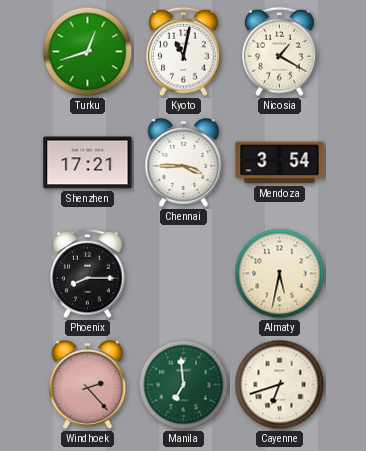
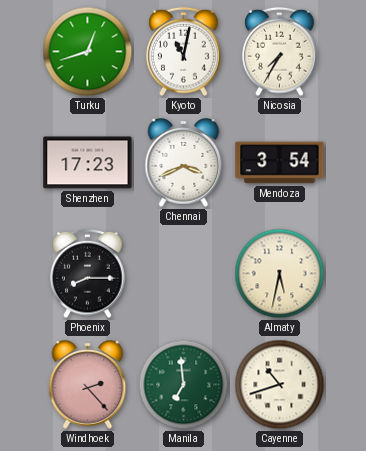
Nicosia: 1:20 -> 7:35 (280, 52)
Shenzhen: 17:21 -> 17:23 (88, 163)
Chennai: 3:45 -> 3:41 (184, 163)
Cayenne: 6:42 -> 10:42 (280, 385)
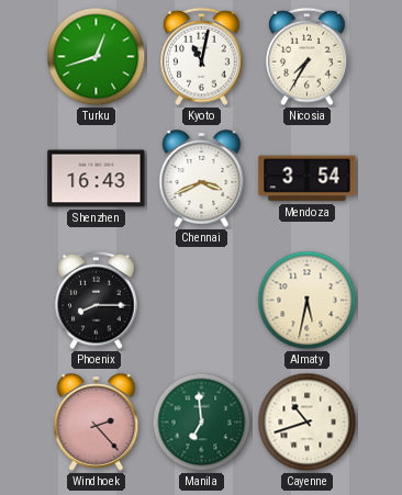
Shenzhen: 17:23 -> 16:43 (97, 179)
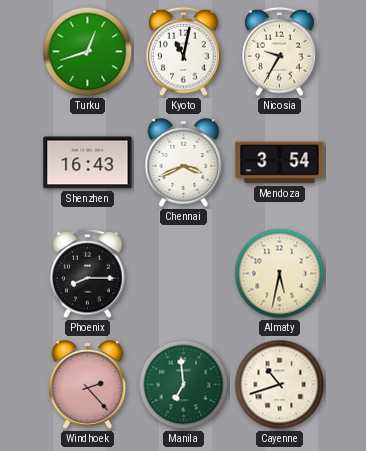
Nicosia: 7:35 -> 9:35 (280, 52)
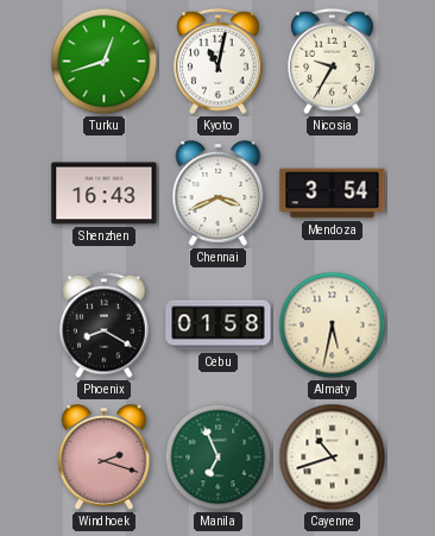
Phoenix: 8:15 -> 8:20 (105, 326)
Cebu: none -> 01:58 (219, 326)
Windhoek: 2:23 -> 2:18 (105, 458)
Manila: 6:59 -> 6:56 (219, 458)
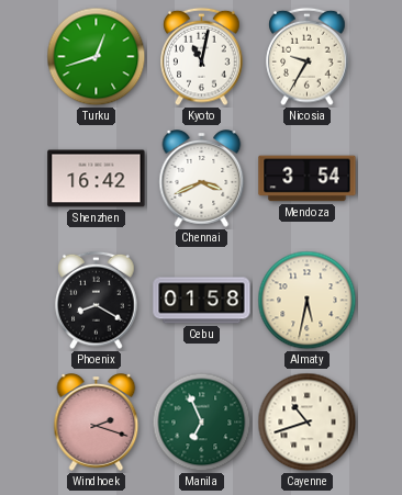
Shenzhen: 16:43 -> 16:42 (97, 179)
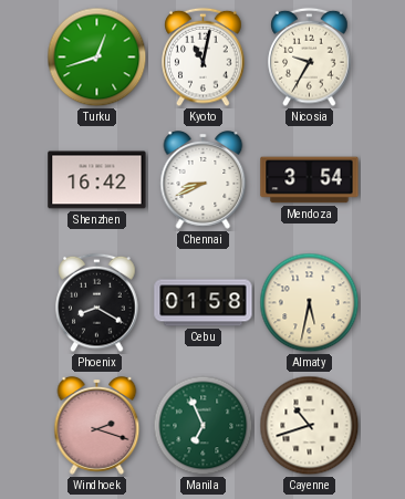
Chennai: 3:41 -> 8:41 (204, 180)
